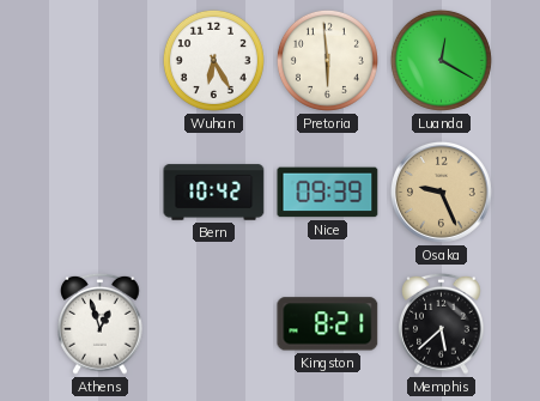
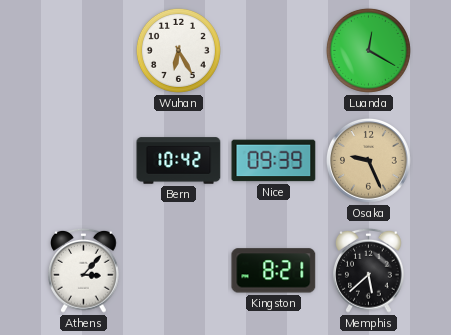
Pretoria: 5:59 -> none (327, 60)
Athens: 12:57 -> 3:07 (84, 270)
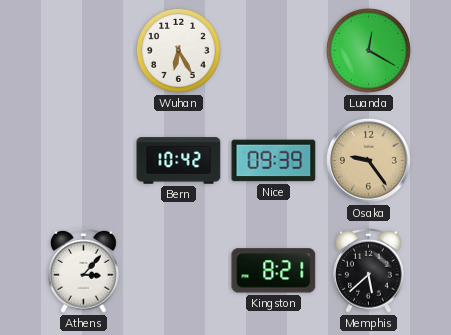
Osaka: 9:26 -> 9:24 (369, 161)
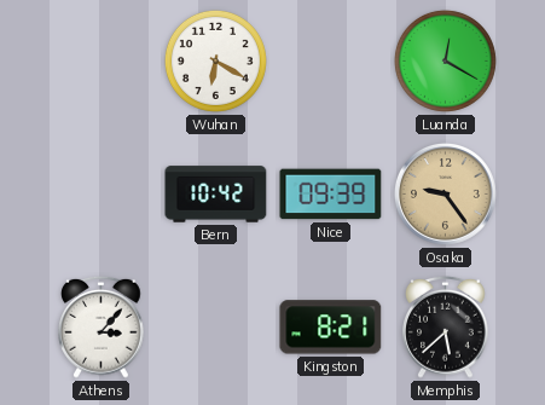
Wuhan: 6:25 -> 6:20 (215, 60)
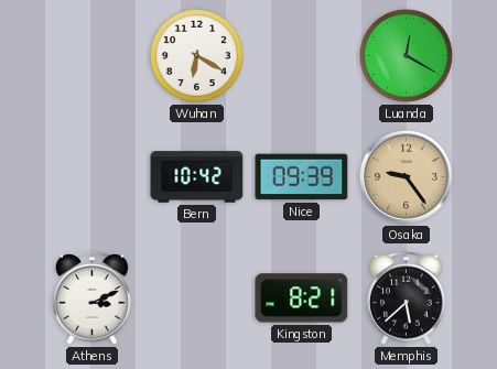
Athens: 3:07 -> 3:11 (93, 297)
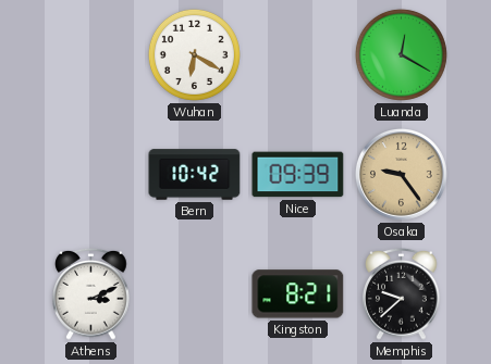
Memphis: 5:38 -> 9:38 (402, 293)
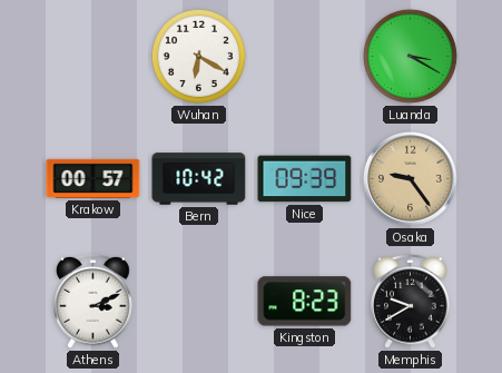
Luanda: 12:20 -> 3:20 (410, 56)
Krakow: none -> 00:57 (93, 178)
Kingston: 8:21 -> 8:23 (305, 302)
Memphis: 9:38 -> 9:40 (411, 301)
